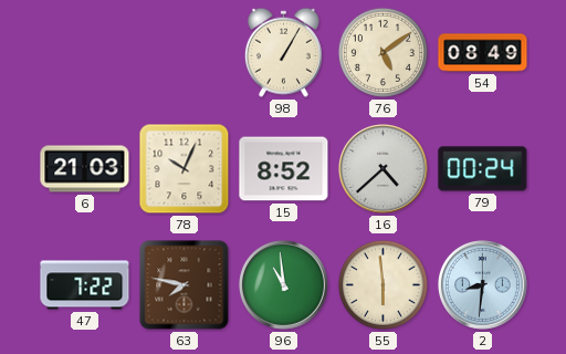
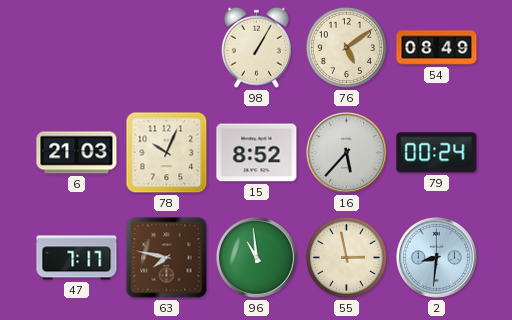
16: 4:38 -> 5:37 (346, 152)
47: 7:22 -> 7:17 (77, 258)
55: 5:59 -> 2:58 (346, 257)
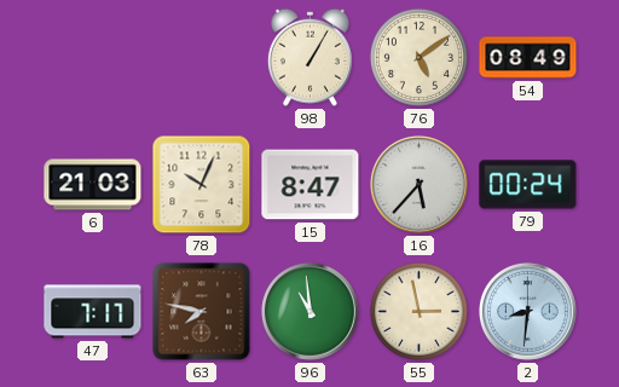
15: 8:52 -> 8:47 (311, 185)
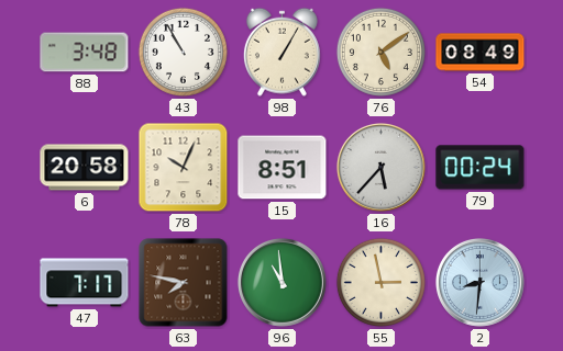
88: none -> 3:48 (85, 53)
43: none -> 10:55 (183, 52)
6: 21:03 -> 20:58 (85, 168)
15: 8:47 -> 8:51 (283, 168)
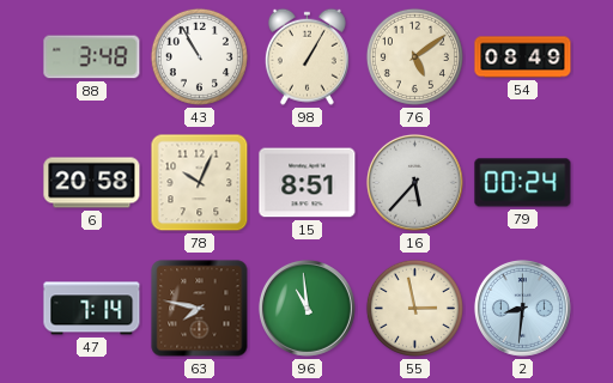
47: 7:17 -> 7:14 (92, 309)
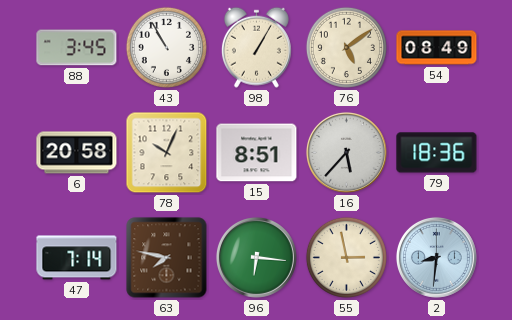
88: 3:48 -> 3:45 (77, 48)
79: 00:24 -> 18:36 (437, 153)
96: 10:59 -> 6:16 (256, 257)
